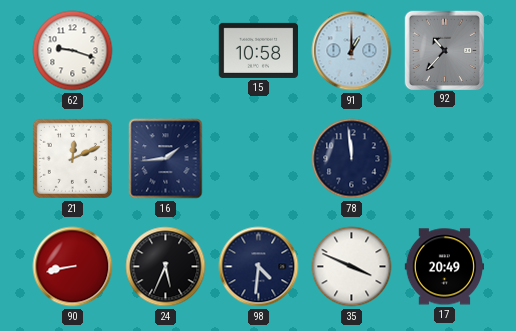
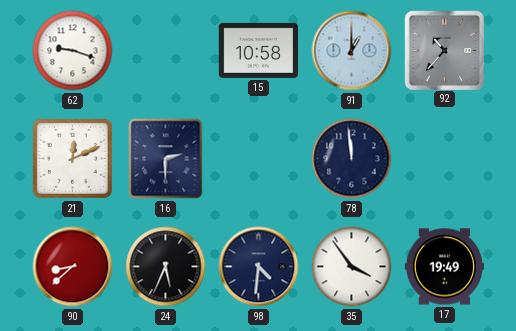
16: 1:44 -> 2:30 (166, 159)
90: 8:43 -> 8:38 (73, 267)
35: 3:49 -> 3:54 (352, 267)
17: 20:49 -> 19:49 (444, 267)
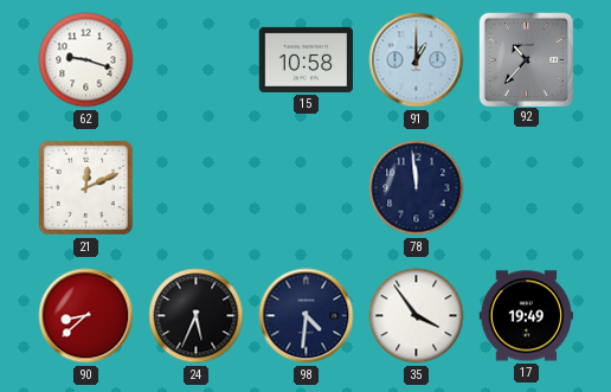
16: 2:30 -> none (166, 159)
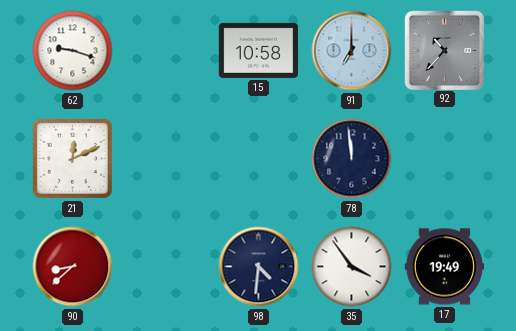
91: 1:00 -> 7:00 (352, 51)
24: 5:34 -> none (197, 316)
